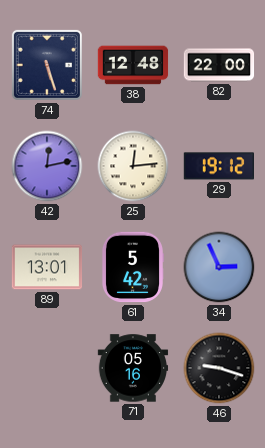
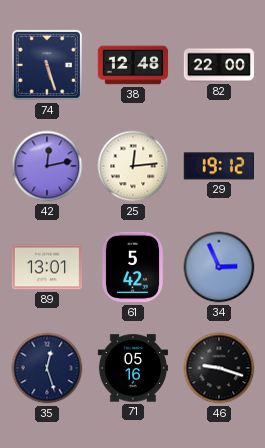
35: none -> 12:27 (47, 368)
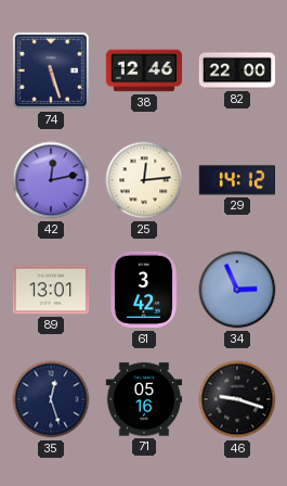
38: 12:48 -> 12:46 (144, 71)
29: 19:12 -> 14:12 (236, 180)
61: 5:42 -> 3:42 (143, 290)
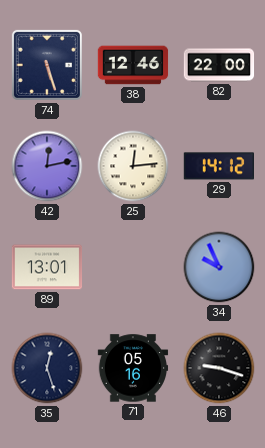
61: 3:42 -> none (143, 290)
34: 2:56 -> 9:56 (219, 267)
